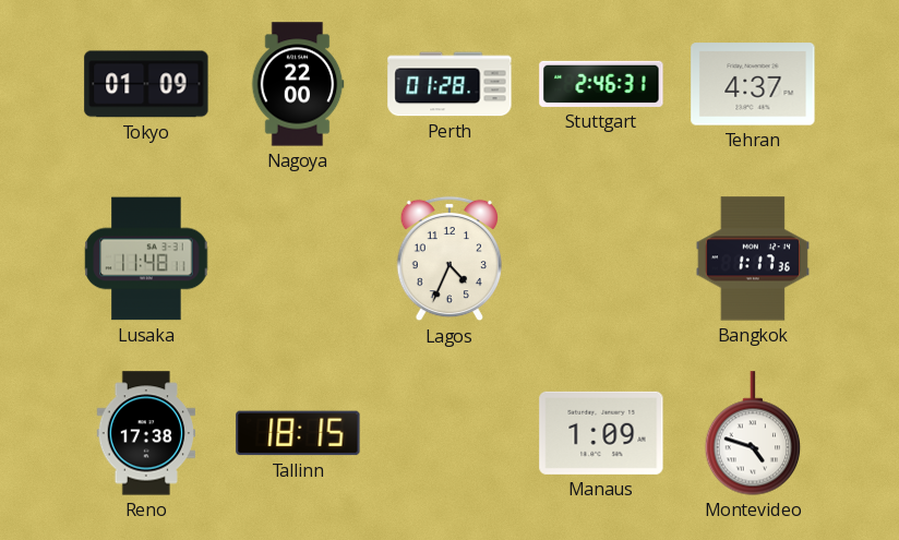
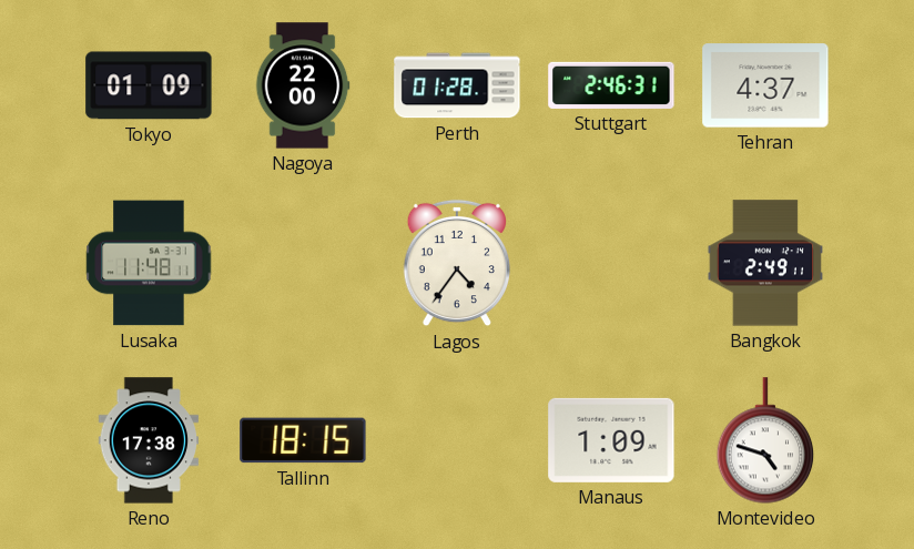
Lagos: 4:34 -> 4:36 (456, 263)
Bangkok: 1:17 -> 2:49 (765, 263)
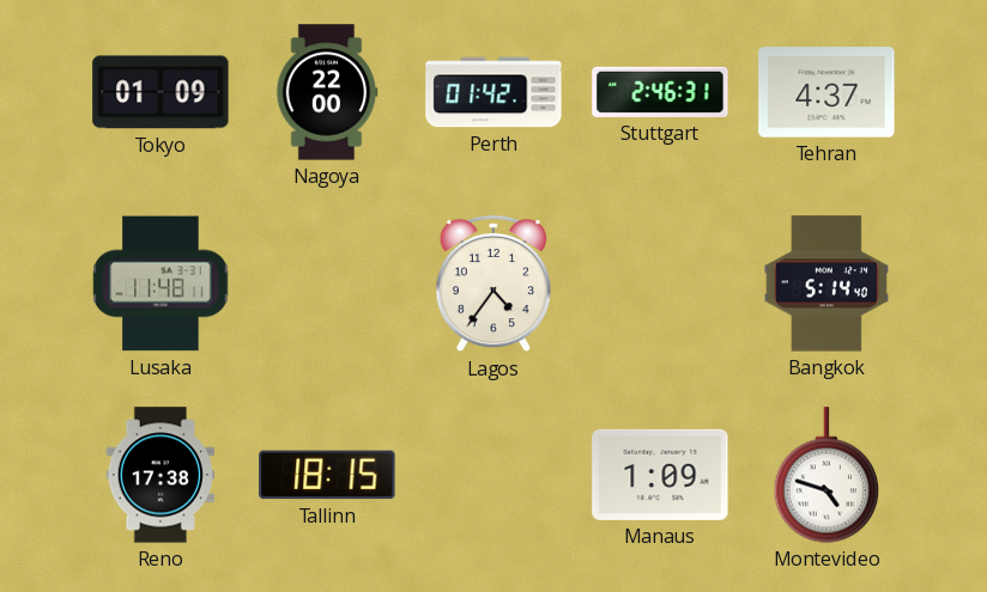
Perth: 01:28 -> 01:42 (493, 92)
Bangkok: 2:49 -> 5:14 (826, 283)
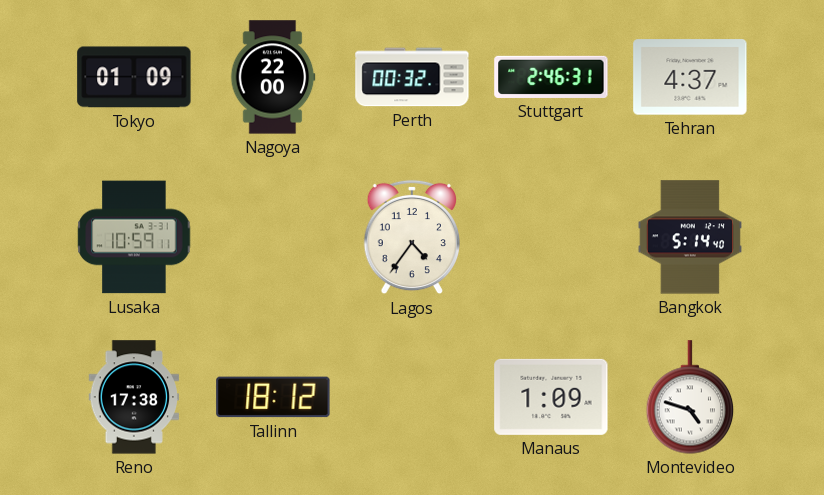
Perth: 01:42 -> 00:32 (412, 77)
Lusaka: 11:48 -> 10:59 (134, 237)
Tallinn: 18:15 -> 18:12 (273, 397)
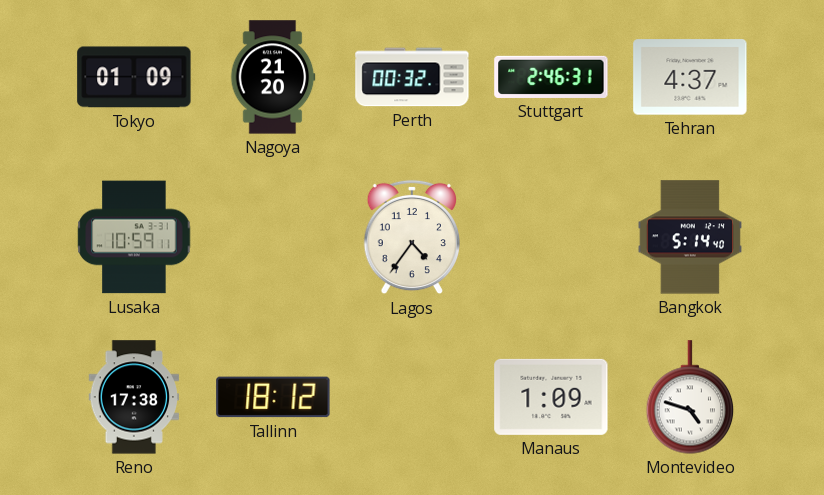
Nagoya: 22:00 -> 21:20 (273, 77)
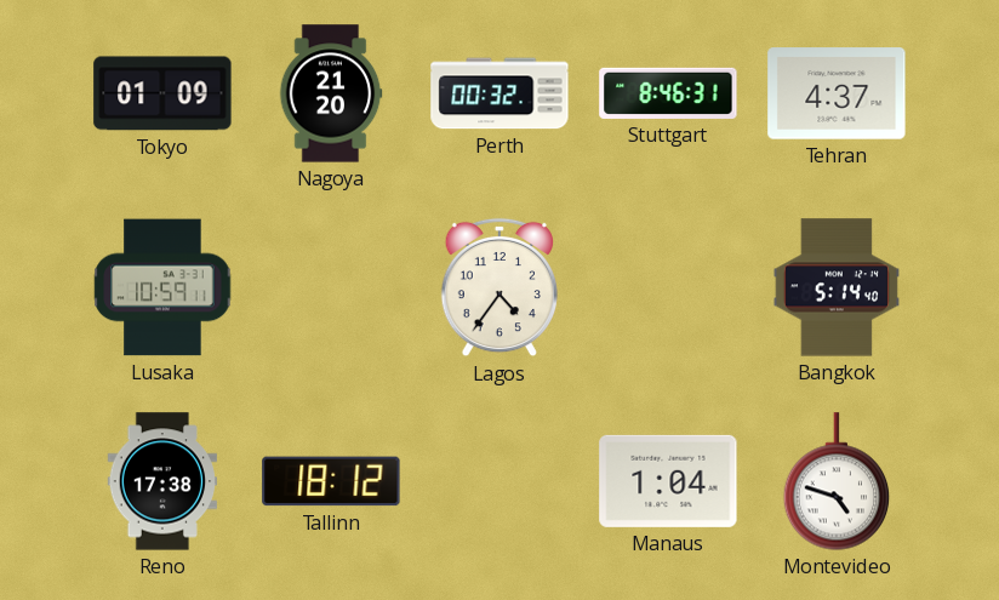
Stuttgart: 2:46 -> 8:46 (668, 93)
Manaus: 1:09 -> 1:04 (668, 481)
